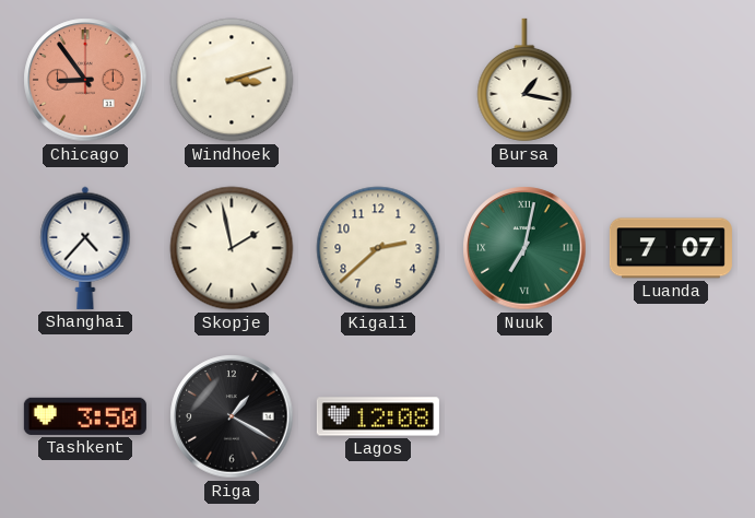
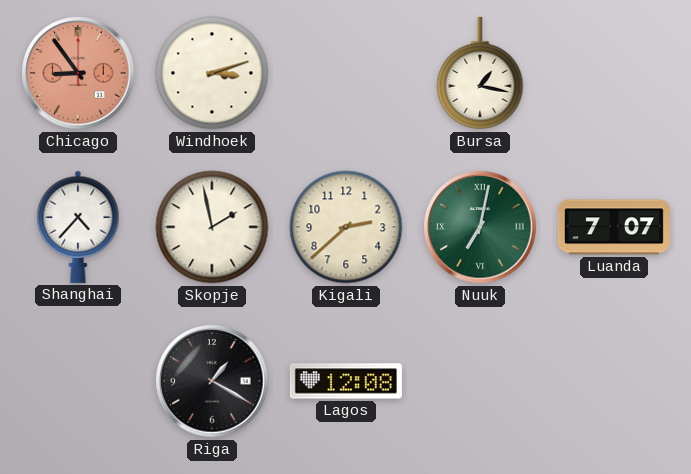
Tashkent: 3:50 -> none (85, 416)
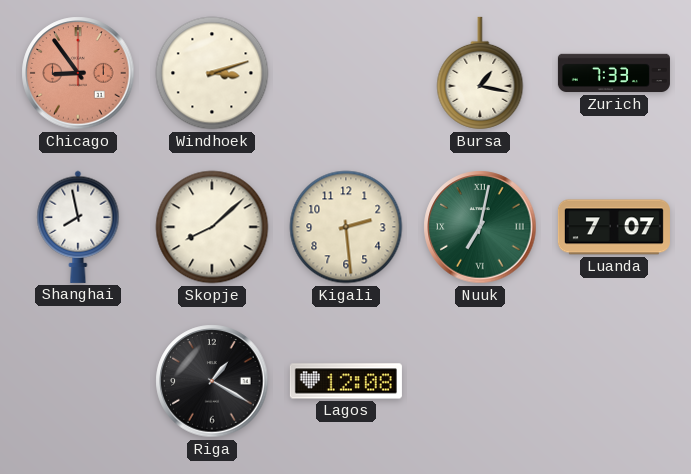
Zurich: none -> 7:33 (614, 73)
Shanghai: 4:37 -> 7:58 (78, 227)
Skopje: 1:58 -> 8:08 (212, 227)
Kigali: 2:38 -> 2:29 (346, 227)
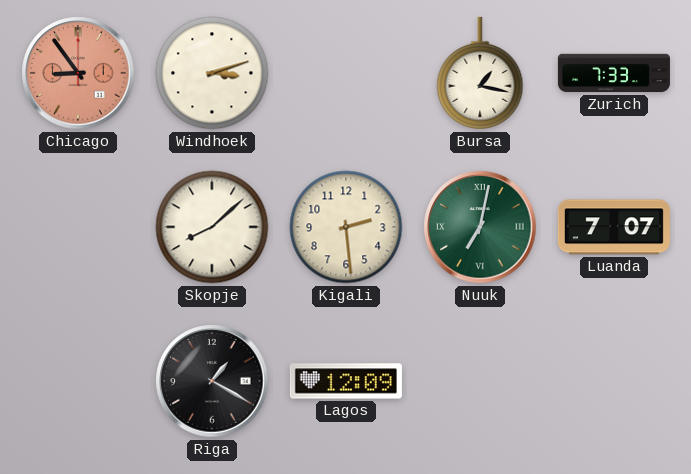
Shanghai: 7:58 -> none (78, 227)
Lagos: 12:08 -> 12:09 (346, 381)
